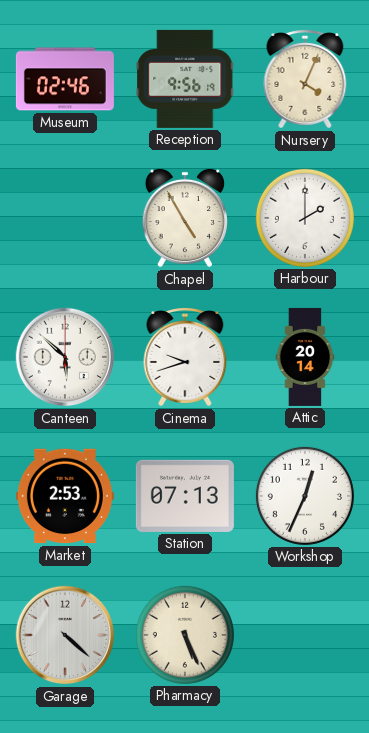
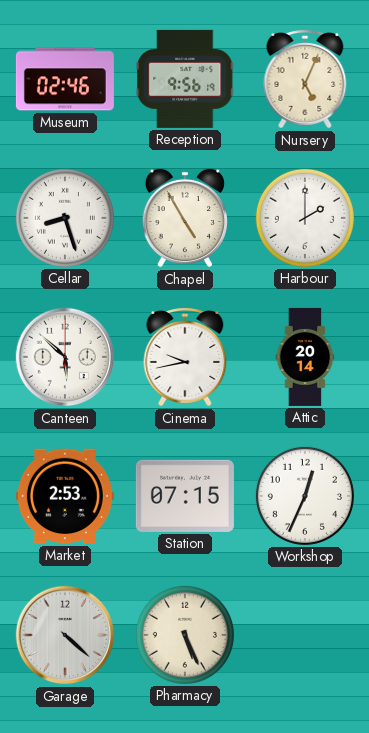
Nursery: 4:04 -> 5:04 (305, 79)
Cellar: none -> 8:27 (65, 218)
Cinema: 9:42 -> 9:43 (185, 357)
Station: 07:13 -> 07:15 (185, 496)
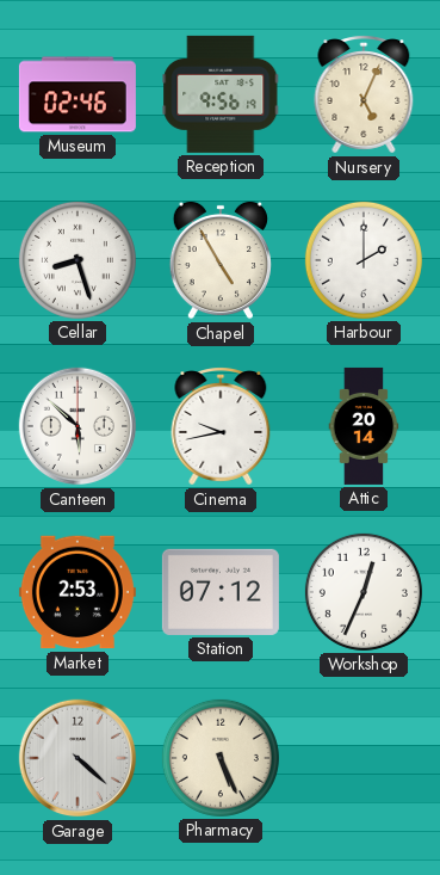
Station: 07:15 -> 07:12 (221, 592)
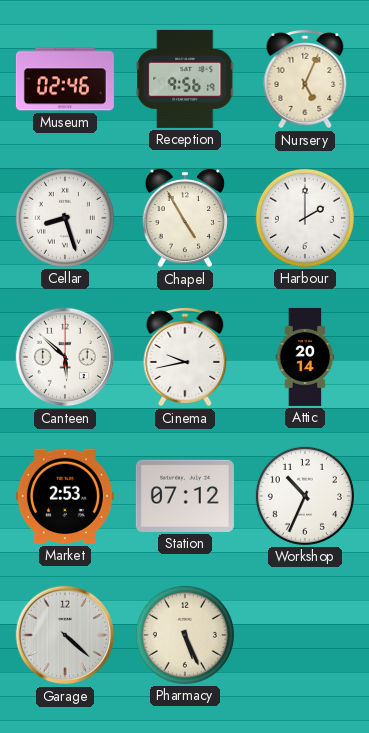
Workshop: 12:34 -> 10:34 (305, 496)
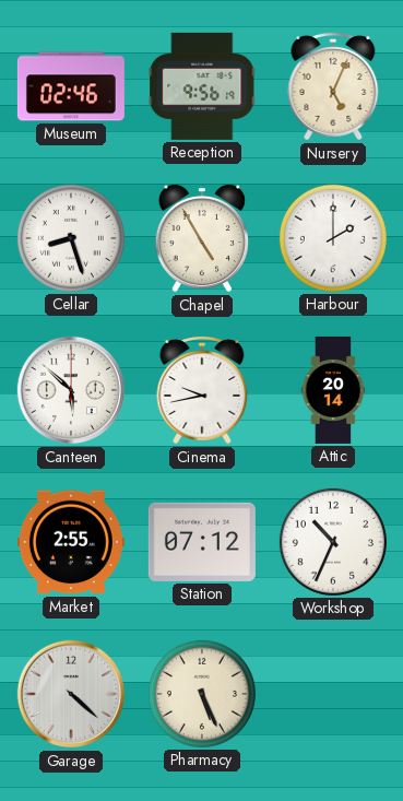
Market: 2:53 -> 2:55 (71, 542)
